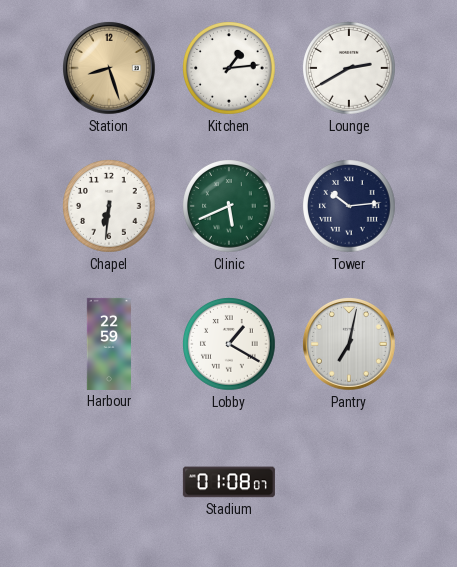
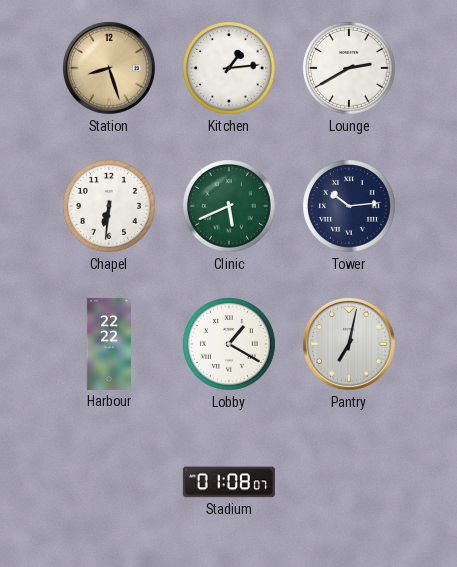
Harbour: 22:59 -> 22:22 (109, 344)
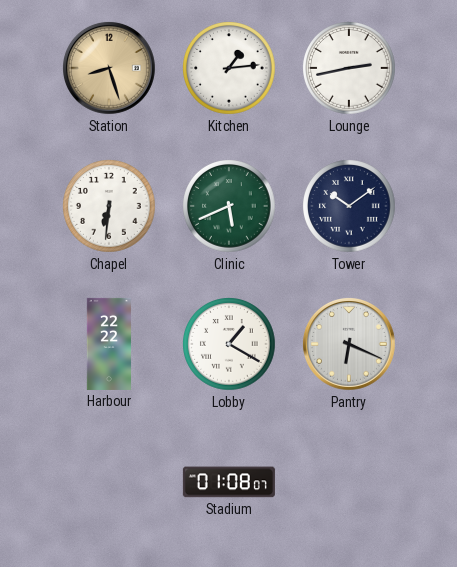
Lounge: 2:40 -> 2:43 (349, 68)
Tower: 10:14 -> 10:09 (349, 206)
Pantry: 7:02 -> 6:19 (349, 344)
